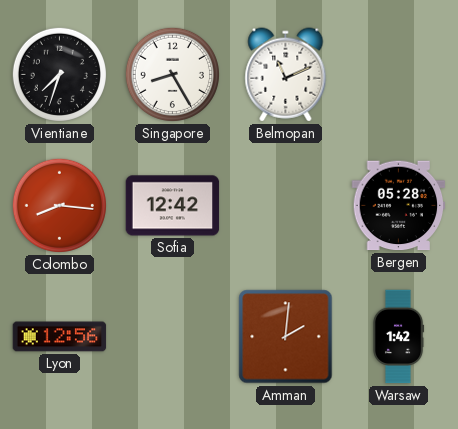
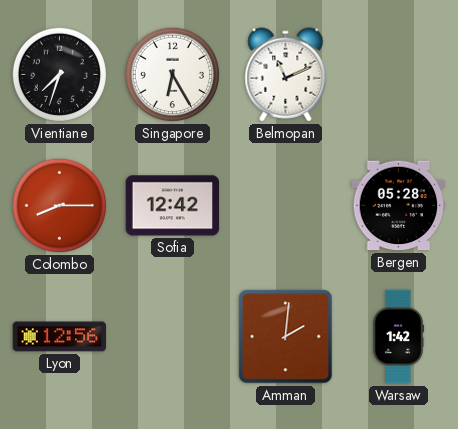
Singapore: 8:25 -> 6:25 (172, 74)
Colombo: 8:16 -> 8:15 (59, 205)
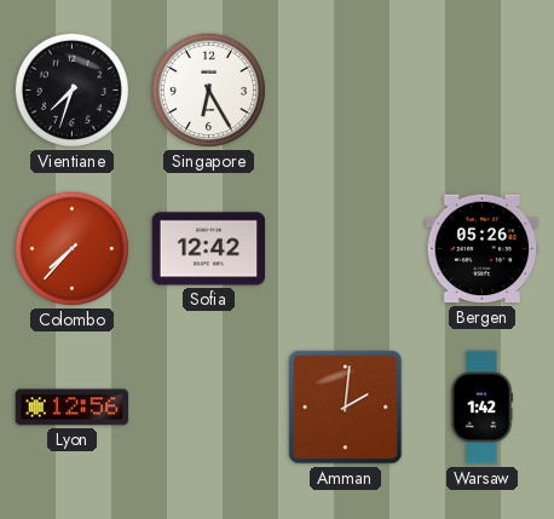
Belmopan: 11:11 -> none (286, 75)
Colombo: 8:15 -> 7:37 (71, 248)
Bergen: 05:28 -> 05:26 (483, 249)
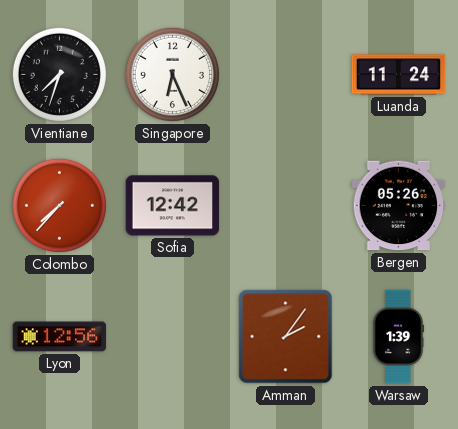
Singapore: 6:25 -> 6:26 (172, 74)
Luanda: none -> 11:24 (399, 75)
Amman: 2:01 -> 2:06 (286, 337)
Warsaw: 1:42 -> 1:39 (398, 337)
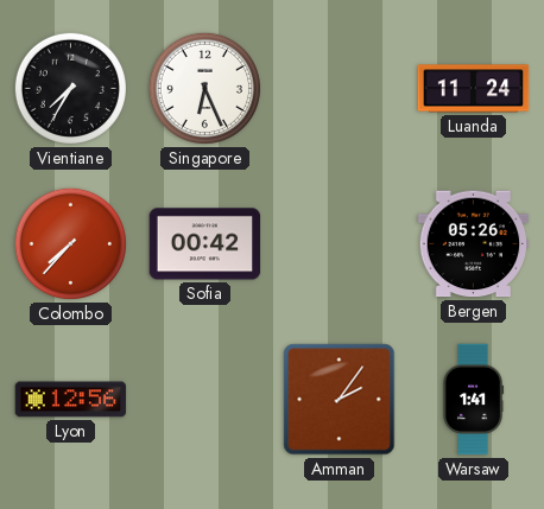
Vientiane: 7:33 -> 7:35 (70, 88)
Sofia: 12:42 -> 00:42 (205, 244)
Warsaw: 1:39 -> 1:41 (473, 400)
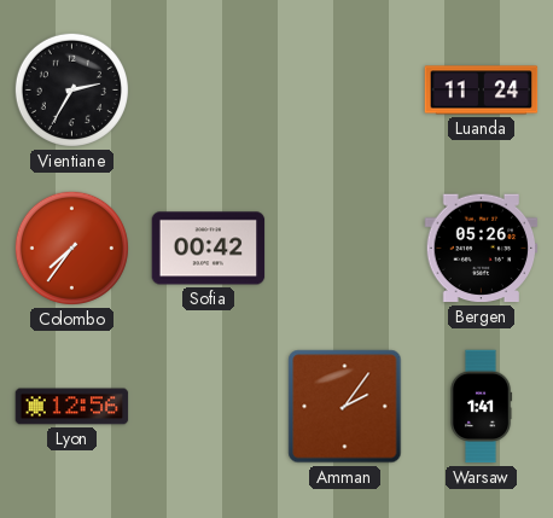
Vientiane: 7:35 -> 2:35 (71, 89)
Singapore: 6:26 -> none (204, 88)
Colombo: 7:37 -> 7:36 (71, 248)
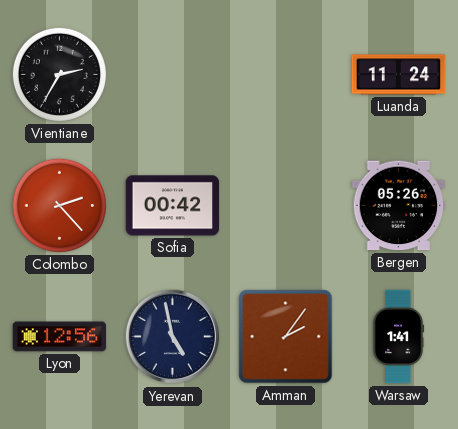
Colombo: 7:36 -> 2:23 (59, 205)
Yerevan: none -> 4:58 (173, 337)
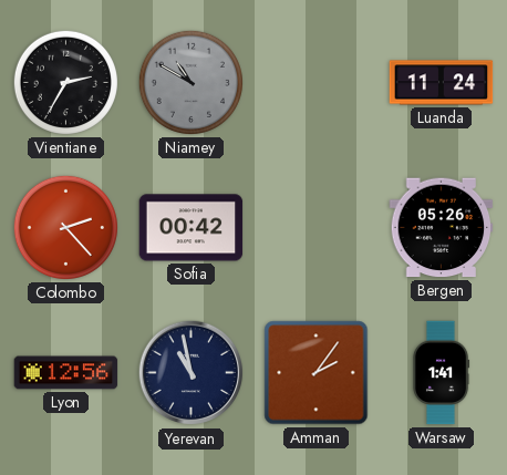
Niamey: none -> 10:50 (190, 82)
Yerevan: 4:58 -> 10:58 (192, 373)
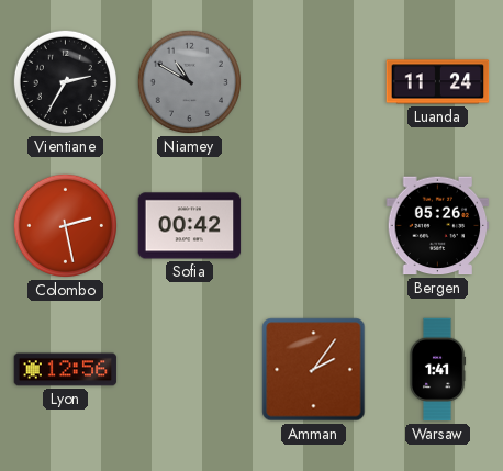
Colombo: 2:23 -> 2:28 (65, 225)
Yerevan: 10:58 -> none (192, 373)
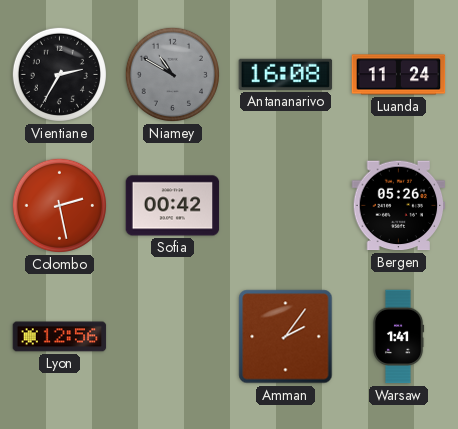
Antananarivo: none -> 16:08 (286, 74)
